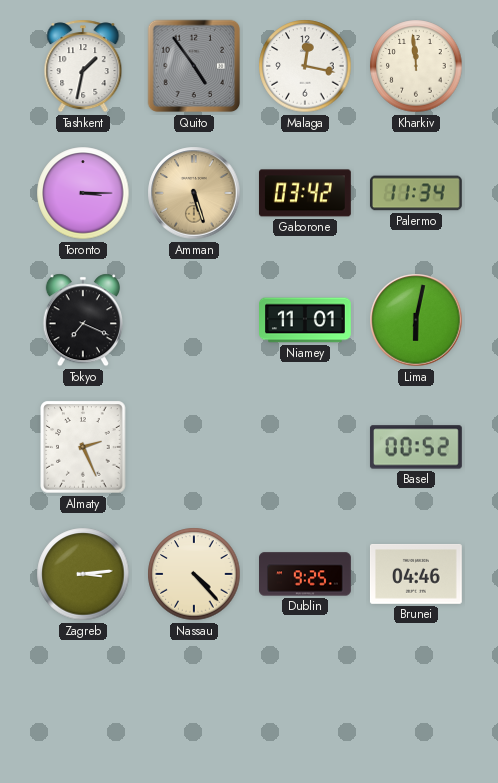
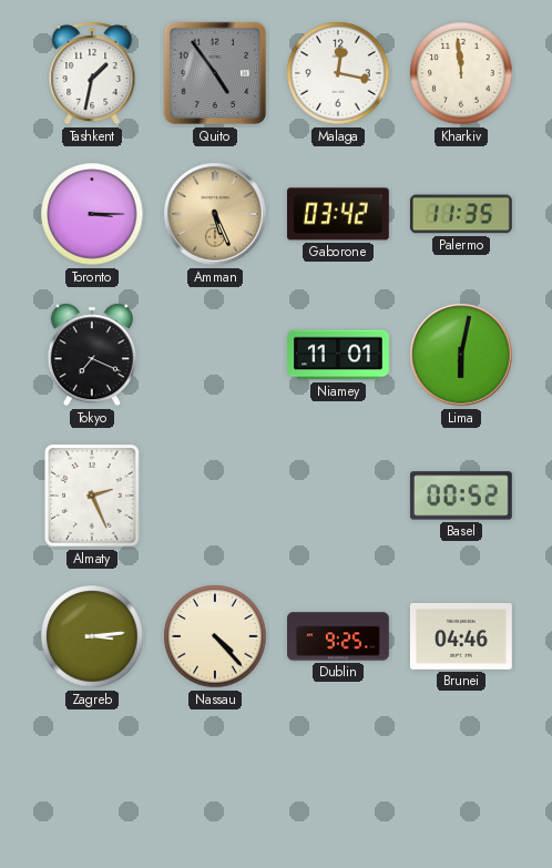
Amman: 5:27 -> 5:26 (215, 214)
Palermo: 11:34 -> 11:35 (461, 214)
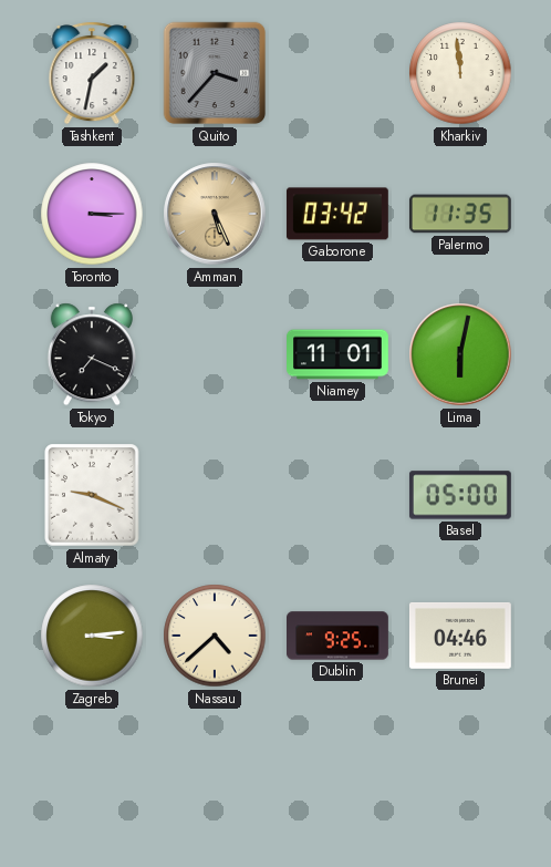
Quito: 4:54 -> 3:37 (215, 73)
Malaga: 12:17 -> none (338, 73)
Almaty: 2:26 -> 9:19 (92, 495)
Basel: 00:52 -> 05:00 (460, 495)
Nassau: 4:23 -> 4:38 (215, 636)
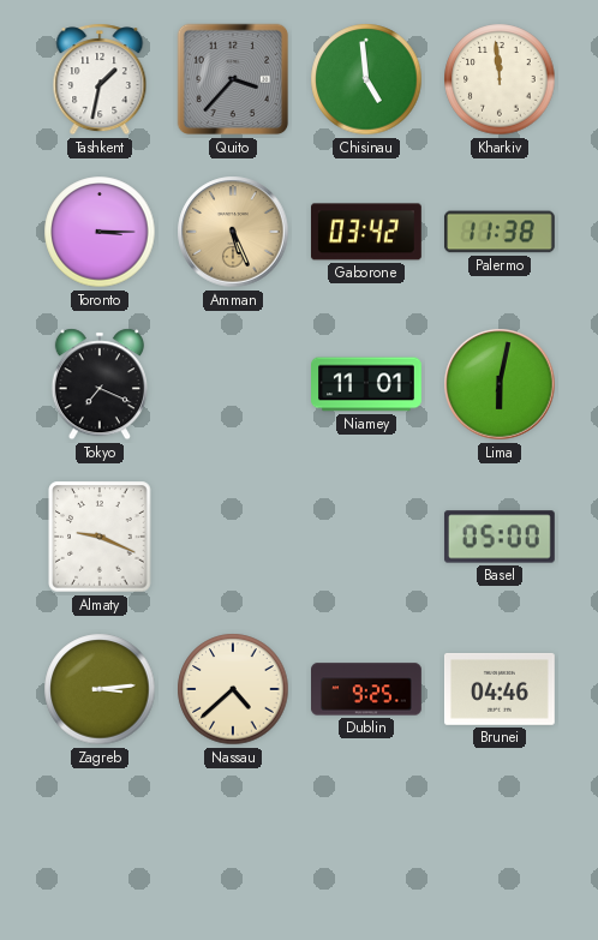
Chisinau: none -> 4:59 (366, 79)
Palermo: 11:35 -> 11:38 (500, 232)
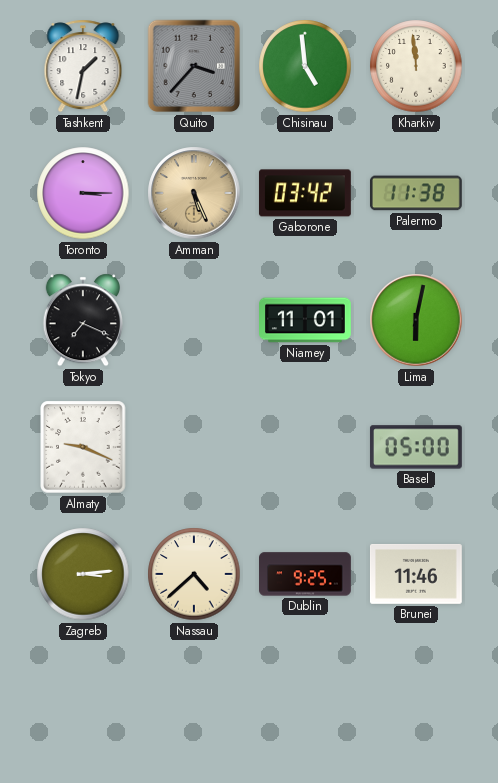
Brunei: 04:46 -> 11:46 (416, 574)
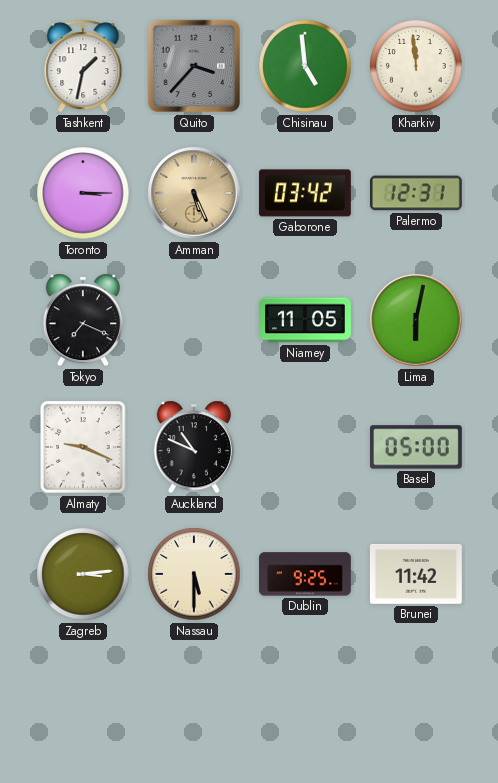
Palermo: 11:38 -> 12:31 (416, 193)
Niamey: 11:01 -> 11:05 (306, 320)
Auckland: none -> 10:49 (194, 447)
Nassau: 4:38 -> 5:30 (194, 574)
Brunei: 11:46 -> 11:42 (416, 574)
